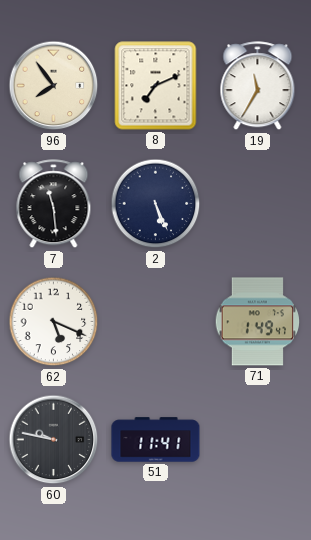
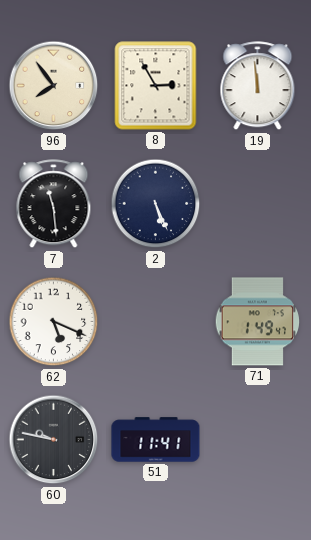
8: 7:11 -> 2:55 (156, 86)
19: 11:35 -> 11:59 (258, 86)
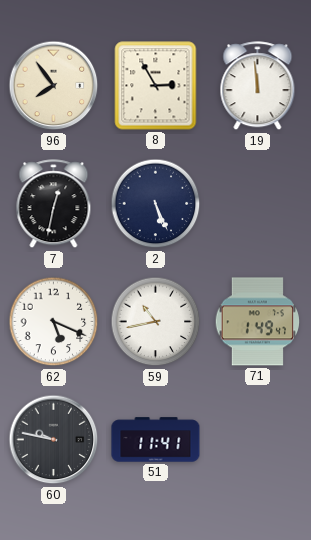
7: 11:29 -> 12:32 (54, 204)
59: none -> 10:43 (156, 322)
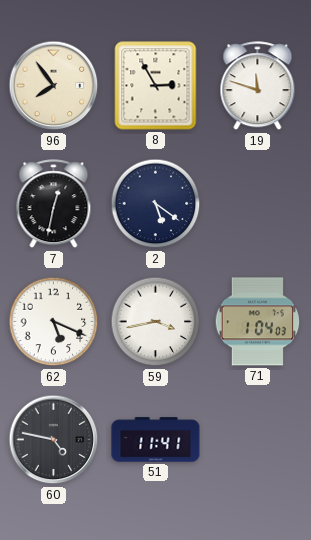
19: 11:59 -> 11:48 (258, 86)
2: 5:26 -> 5:21 (156, 204)
59: 10:43 -> 3:43 (156, 322)
71: 1:49 -> 1:04 (257, 322)
60: 9:47 -> 4:47 (54, 440)
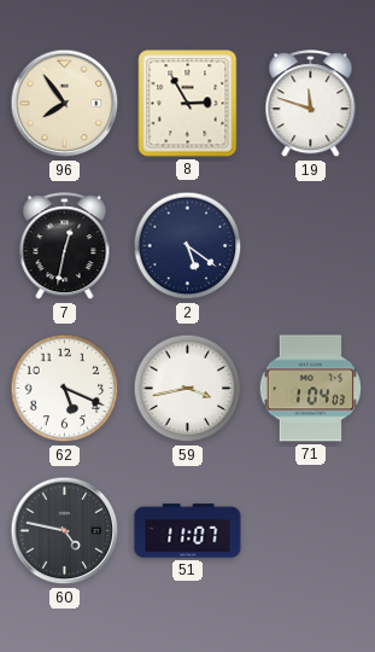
51: 11:41 -> 11:07 (188, 531)
